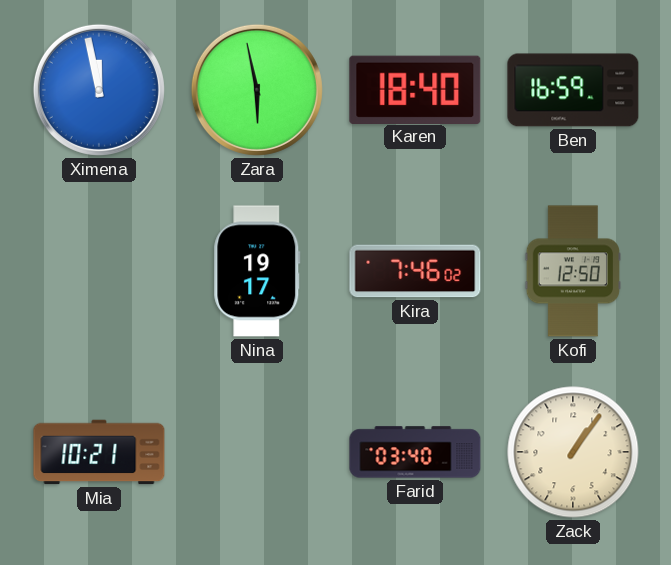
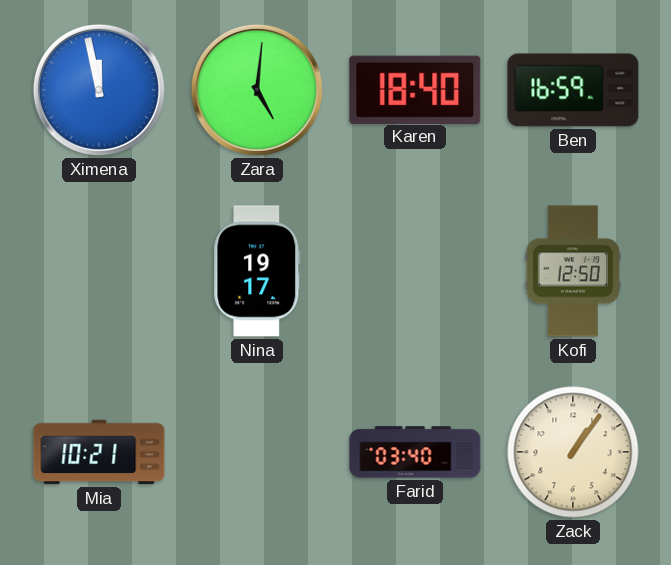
Zara: 5:58 -> 5:01 (257, 90)
Kira: 7:46 -> none (415, 271)
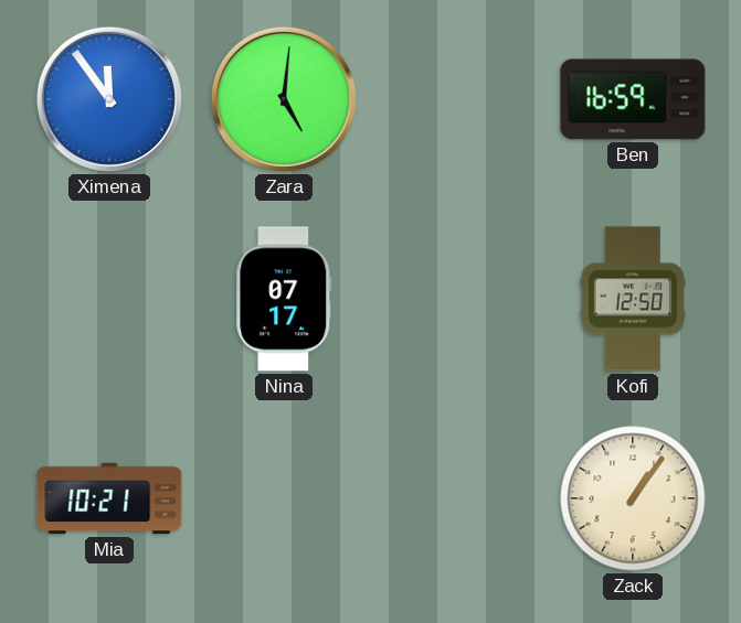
Ximena: 11:58 -> 11:54 (109, 99)
Karen: 18:40 -> none (415, 89)
Nina: 19:17 -> 07:17 (284, 299)
Farid: 03:40 -> none (415, 452)
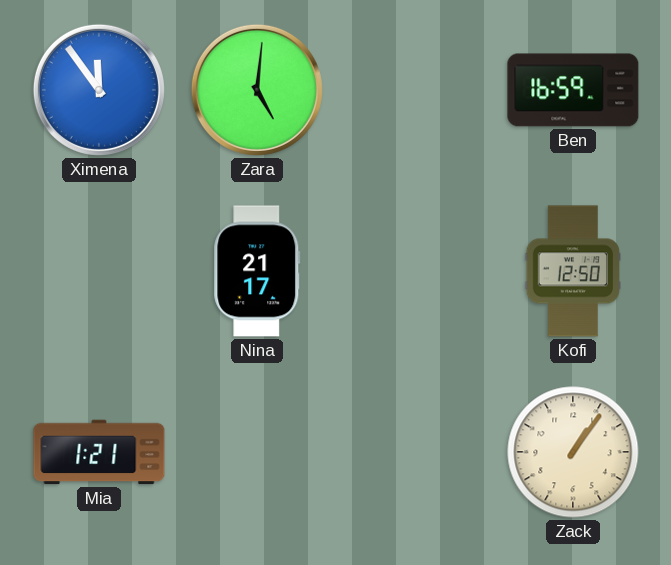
Nina: 07:17 -> 21:17 (257, 271)
Mia: 10:21 -> 1:21 (99, 452)
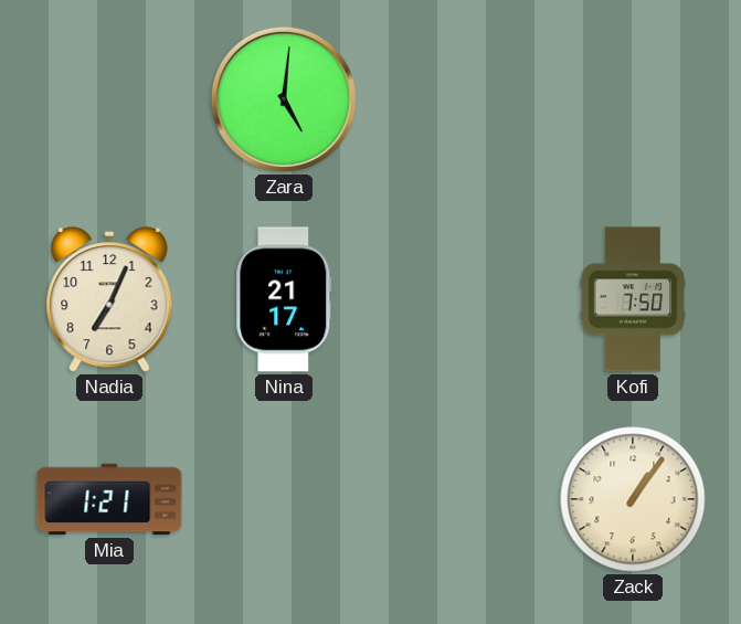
Ximena: 11:54 -> none (99, 90)
Ben: 16:59 -> none (573, 90)
Nadia: none -> 7:04 (109, 299)
Kofi: 12:50 -> 7:50 (633, 299)
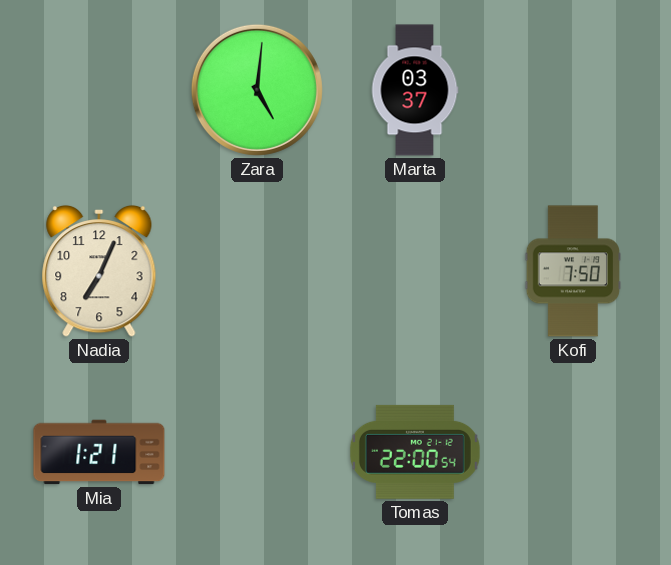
Marta: none -> 03:37 (415, 90)
Nina: 21:17 -> none (284, 299)
Tomas: none -> 22:00 (415, 452)
Zack: 1:06 -> none (633, 499)
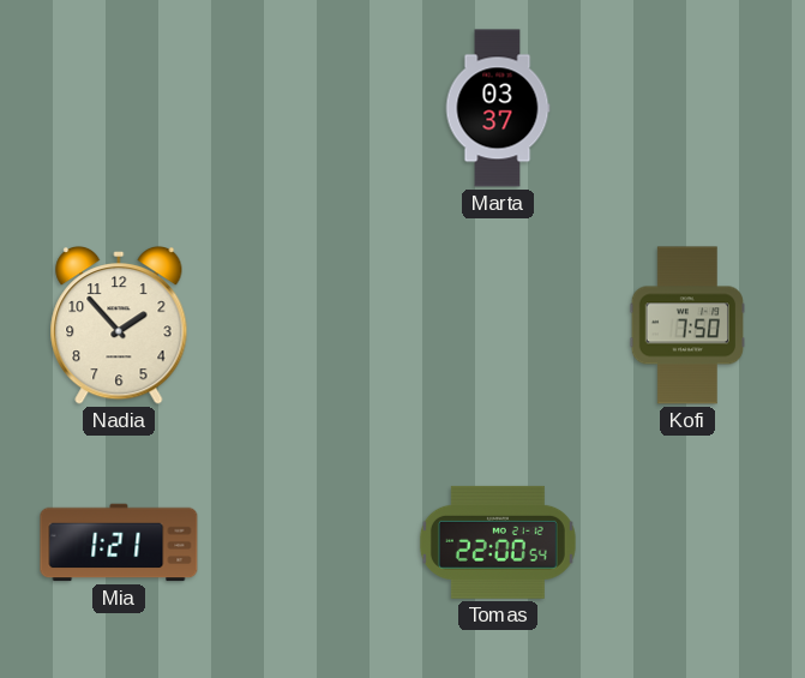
Zara: 5:01 -> none (257, 90)
Nadia: 7:04 -> 1:53 (119, 325)
